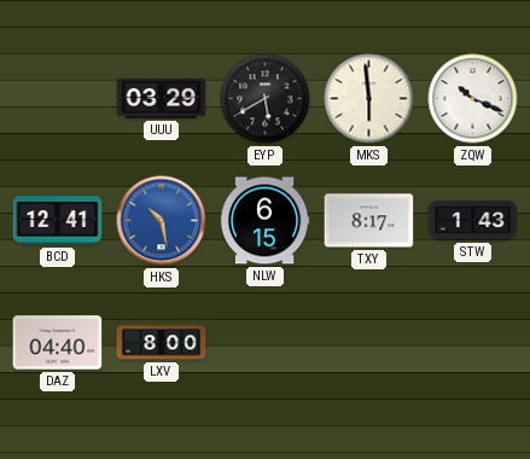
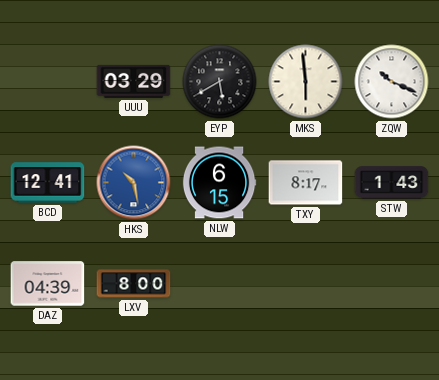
DAZ: 04:40 -> 04:39 (48, 284)
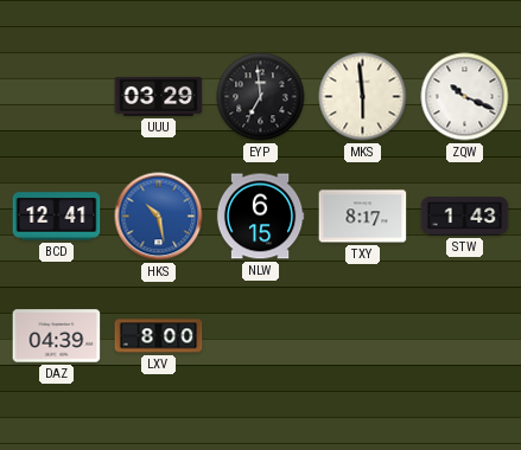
EYP: 5:40 -> 6:59 (261, 97)
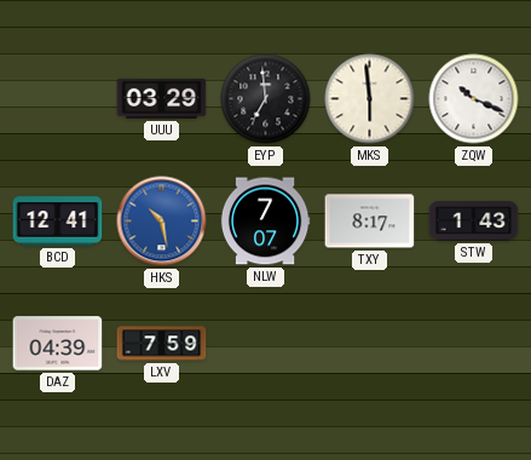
NLW: 6:15 -> 7:07 (265, 222)
LXV: 8:00 -> 7:59 (162, 344)
